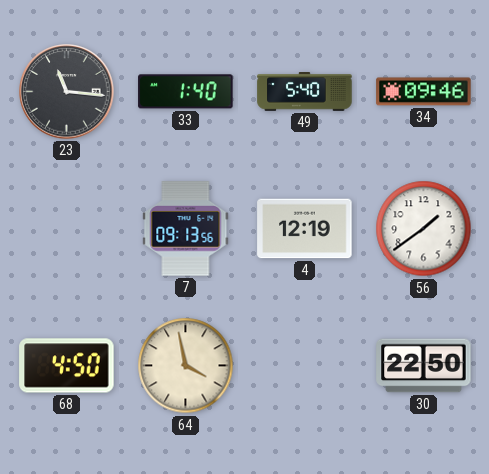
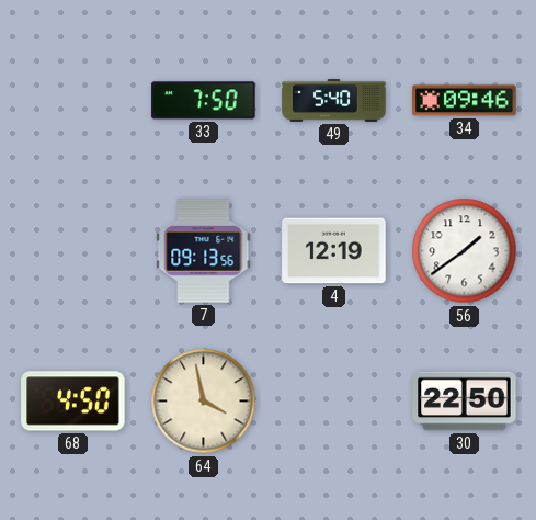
23: 11:16 -> none (67, 92)
33: 1:40 -> 7:50 (204, 101)
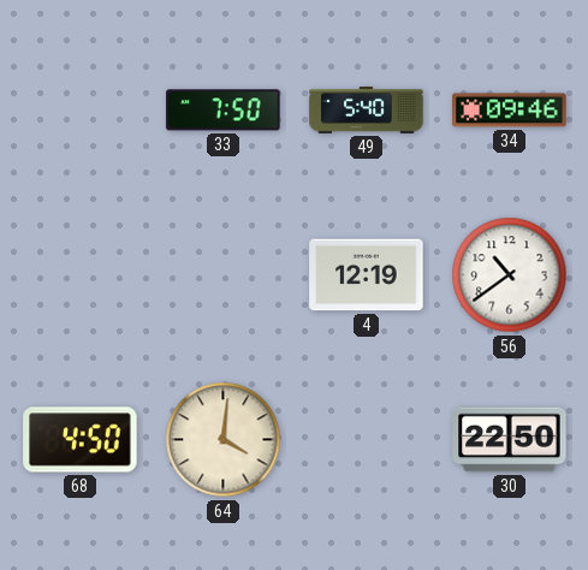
7: 09:13 -> none (204, 251)
56: 1:39 -> 10:39 (510, 275)
64: 3:58 -> 4:01 (224, 440)
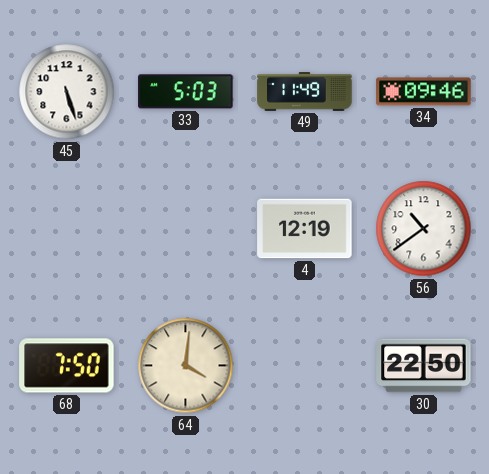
45: none -> 5:27 (67, 92)
33: 7:50 -> 5:03 (186, 92)
49: 5:40 -> 11:49 (305, 92)
68: 4:50 -> 7:50 (67, 366)
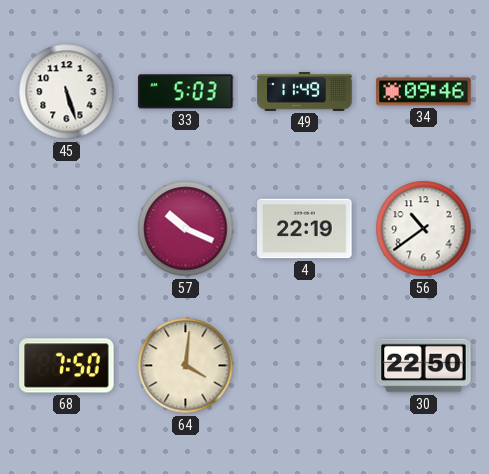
57: none -> 10:19 (186, 229)
4: 12:19 -> 22:19 (305, 229)
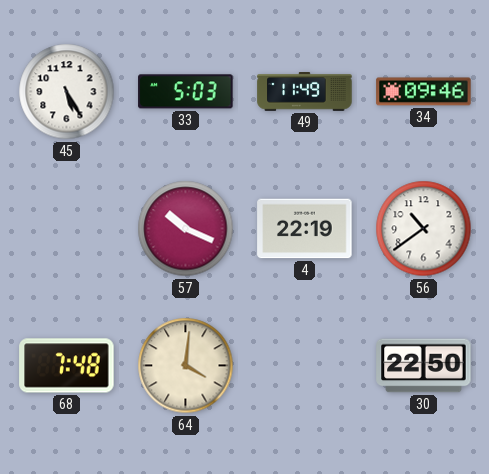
45: 5:27 -> 5:25 (67, 92)
68: 7:50 -> 7:48 (67, 366)
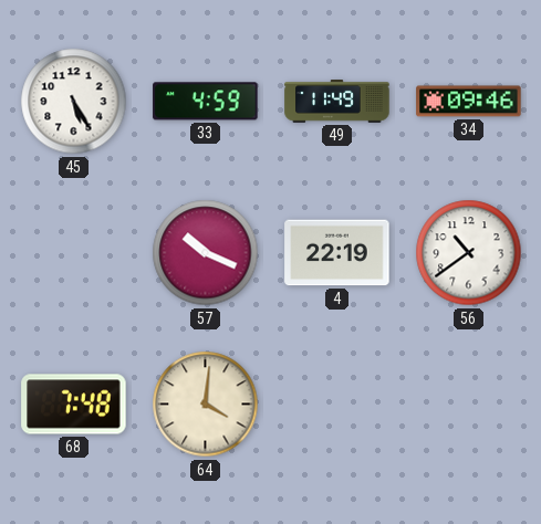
33: 5:03 -> 4:59 (206, 102)
30: 22:50 -> none (424, 366)
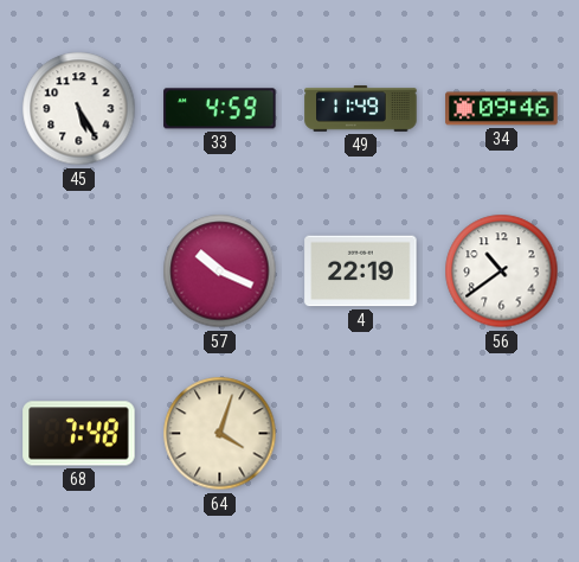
64: 4:01 -> 4:03 (220, 434)
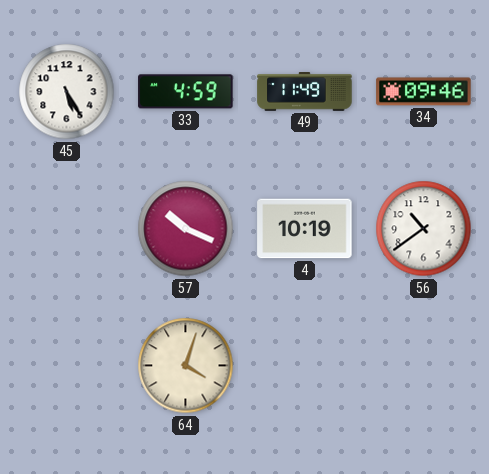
4: 22:19 -> 10:19 (305, 229)
68: 7:48 -> none (79, 434)
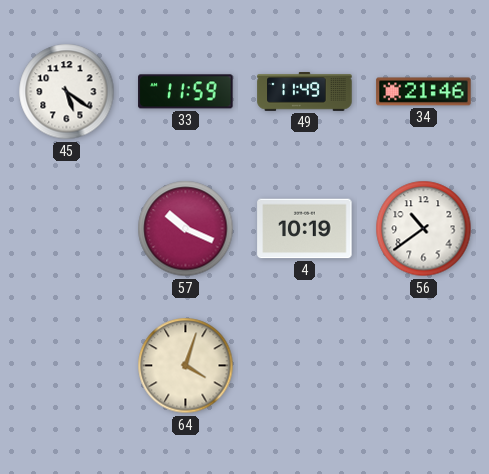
45: 5:25 -> 5:21 (67, 92)
33: 4:59 -> 11:59 (186, 92)
34: 09:46 -> 21:46 (424, 92)
